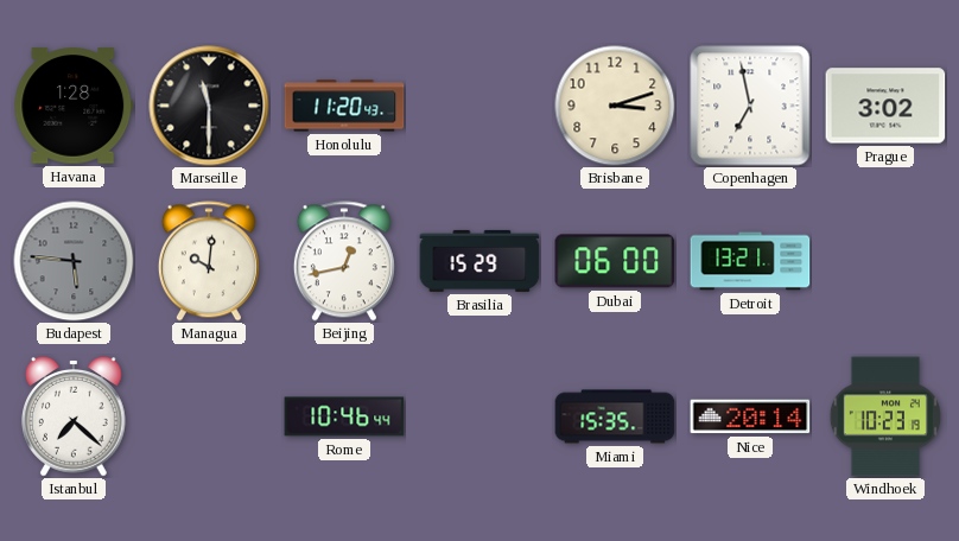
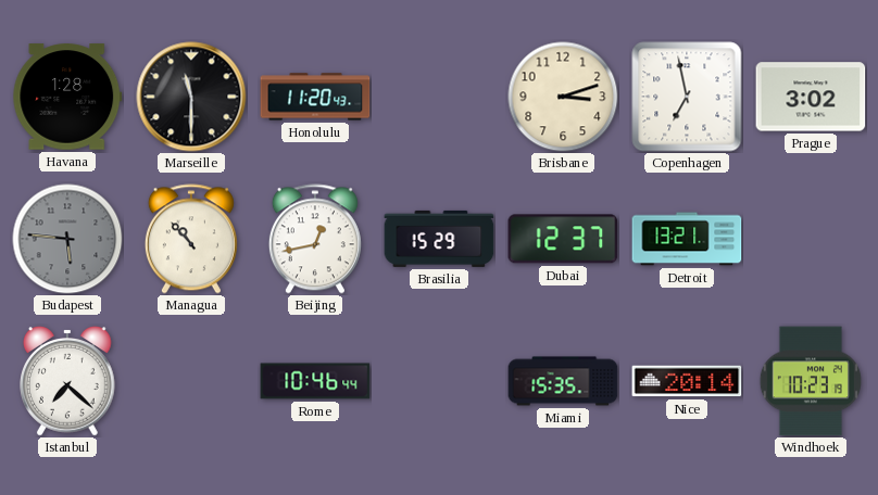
Managua: 10:01 -> 10:53 (191, 239)
Dubai: 06:00 -> 12:37 (563, 239)
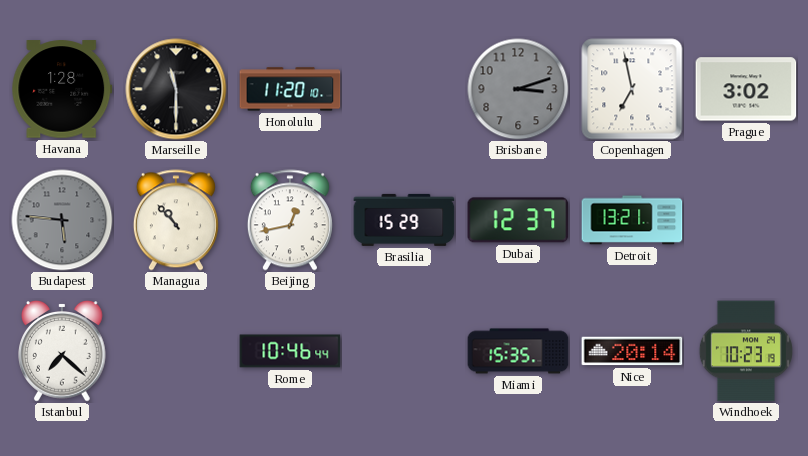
Honolulu: 11:20:43 -> 11:20:10 (290, 89)
Brisbane dial: cream -> grey (518, 89)
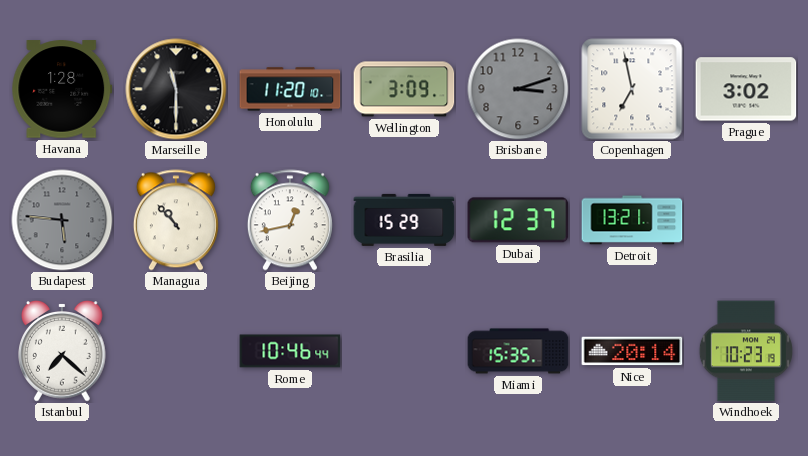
Wellington: none -> 3:09 (404, 89)
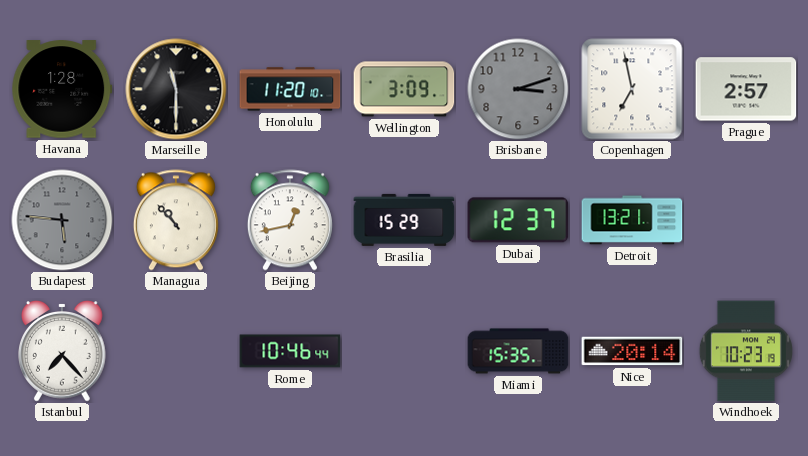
Prague: 3:02 -> 2:57 (746, 89)
Istanbul: 7:22 -> 7:23 (63, 351)
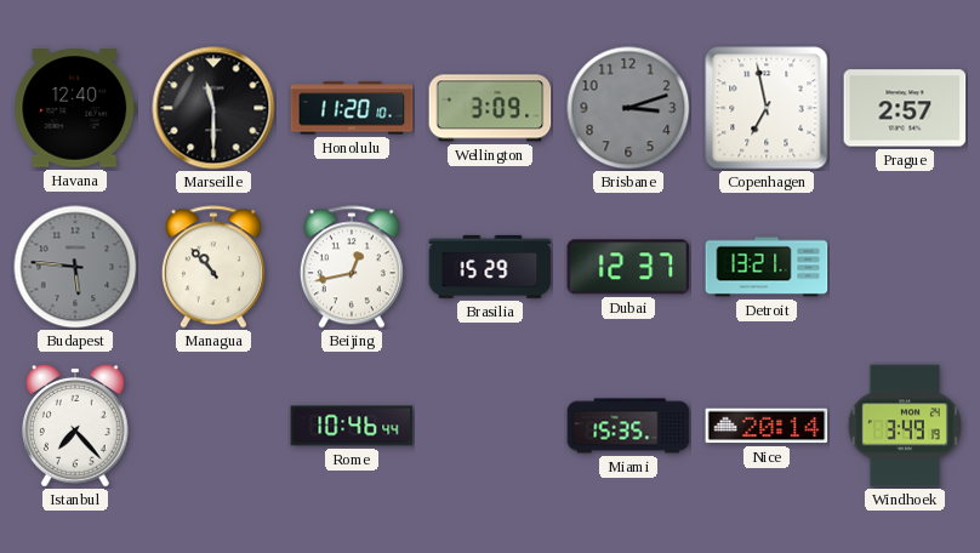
Havana: 1:28 -> 12:40 (75, 108)
Windhoek: 10:23 -> 3:49 (905, 426)
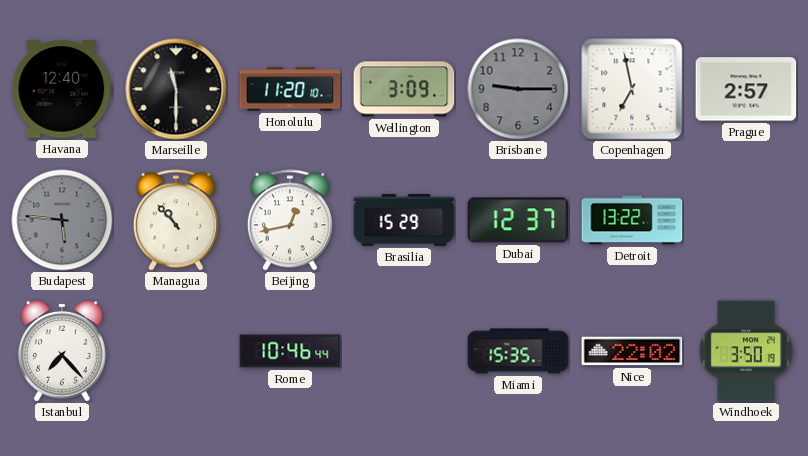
Brisbane: 3:12 -> 9:15 (518, 89)
Detroit: 13:21 -> 13:22 (632, 220)
Nice: 20:14 -> 22:02 (632, 351)
Windhoek: 3:49 -> 3:50 (746, 351)
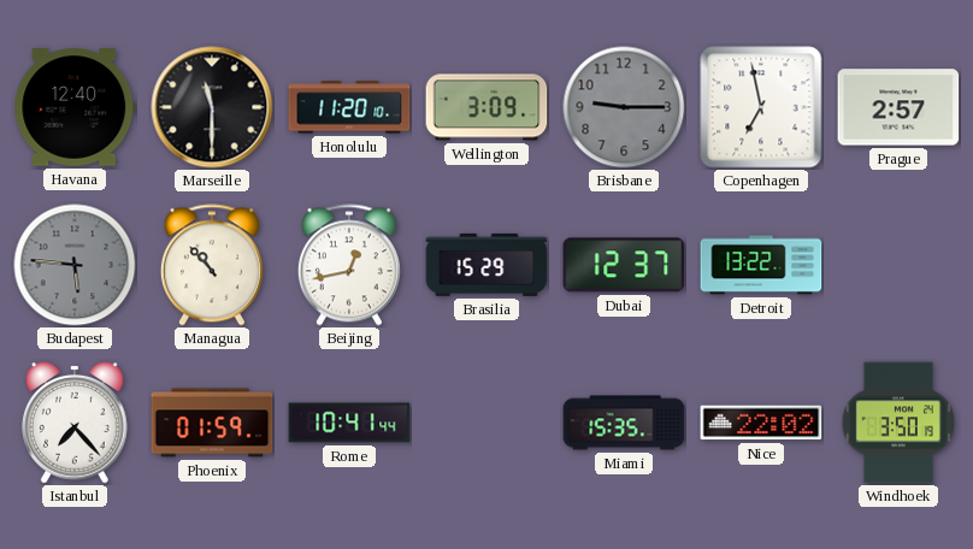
Phoenix: none -> 01:59 (212, 423)
Rome: 10:46 -> 10:41 (349, 423)
